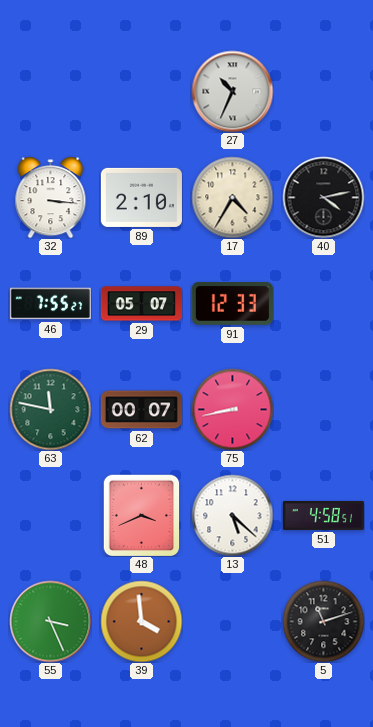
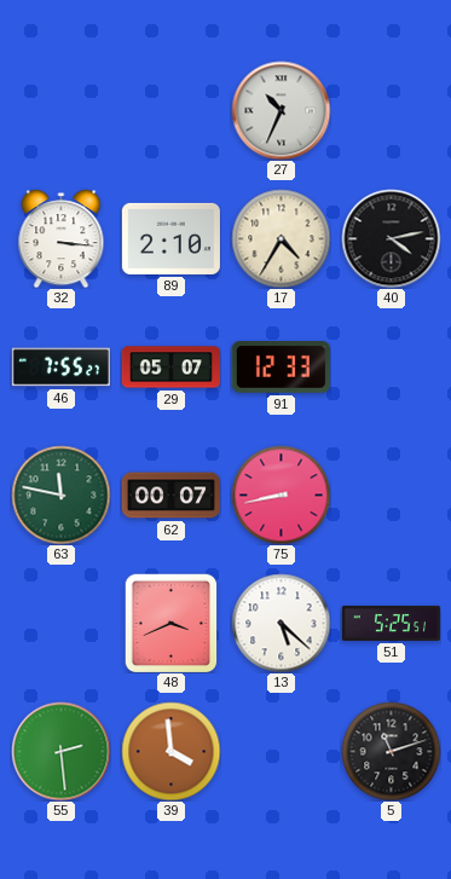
51: 4:58 -> 5:25 (391, 623)
55: 3:26 -> 2:29 (60, 751)
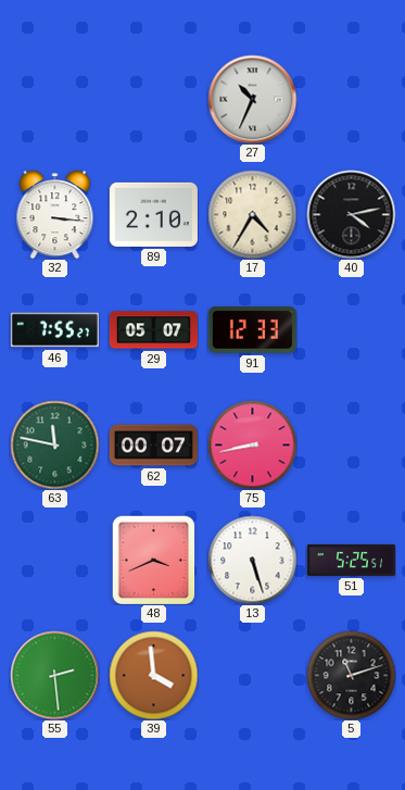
13: 5:22 -> 5:27 (252, 560)
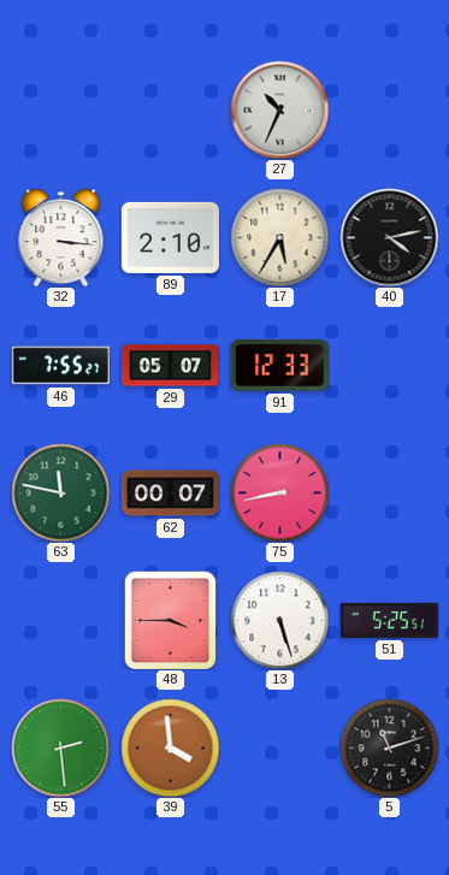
17: 4:35 -> 5:35 (279, 237)
48: 3:41 -> 3:45 (171, 620)
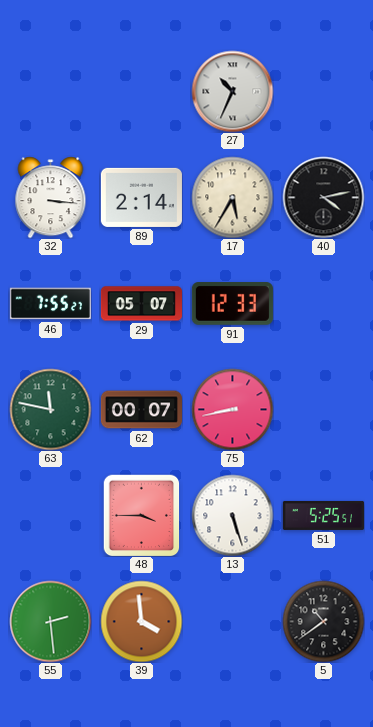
89: 2:10 -> 2:14 (141, 197)
5: 11:12 -> 10:39 (323, 621)
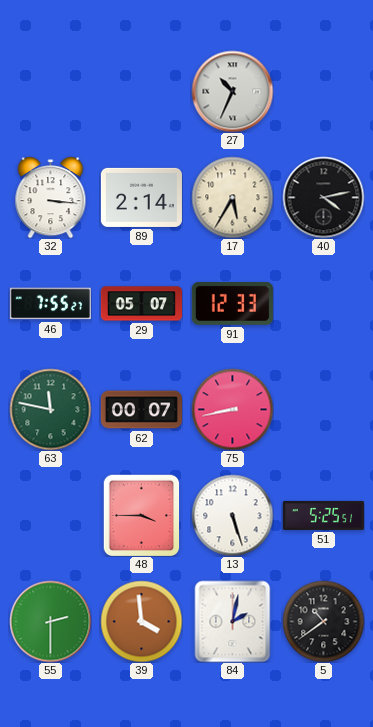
55: 2:29 -> 2:30 (50, 621)
84: none -> 2:02 (233, 621)
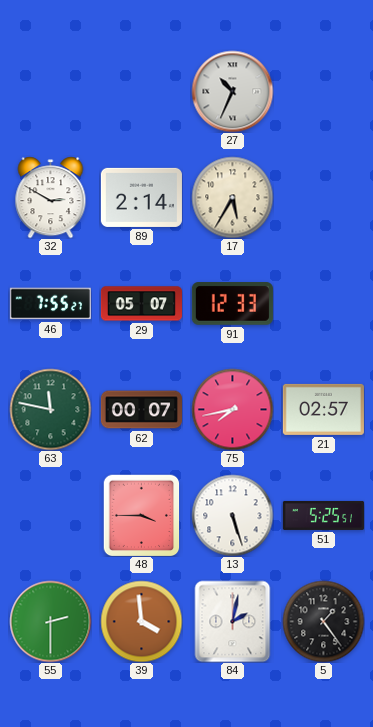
32: 3:16 -> 2:50 (51, 197)
40: 4:13 -> none (323, 197)
75: 8:43 -> 7:43 (232, 409)
21: none -> 02:57 (323, 409)
5: 10:39 -> 1:24 (323, 621)
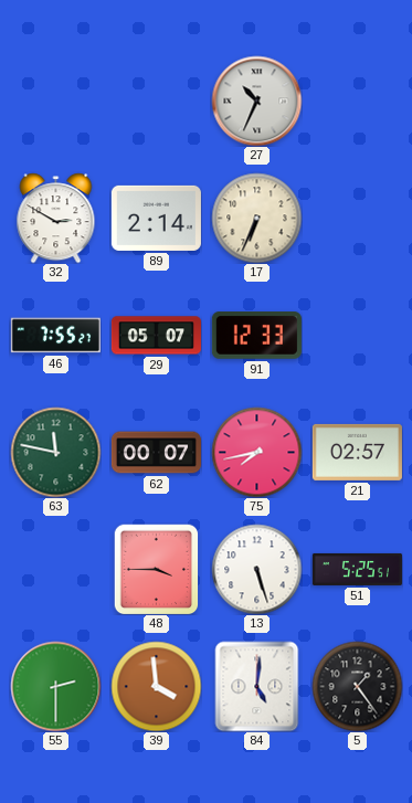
17: 5:35 -> 6:34 (256, 218)
84: 2:02 -> 5:01 (257, 686)
